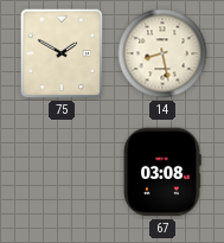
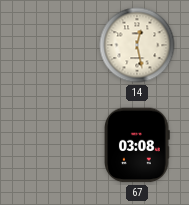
75: 1:50 -> none (62, 53)
14: 8:28 -> 12:28 (137, 45)
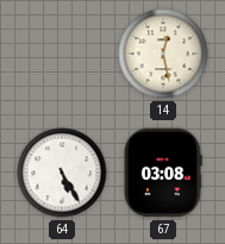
64: none -> 5:25 (62, 173)
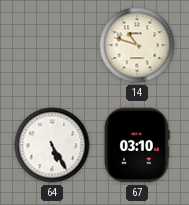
14: 12:28 -> 10:48 (137, 45)
67: 03:08 -> 03:10 (138, 145)
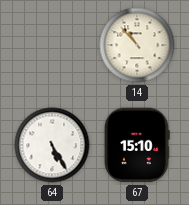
14: 10:48 -> 10:53 (137, 45)
67: 03:10 -> 15:10 (138, 145)
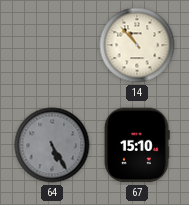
64 dial: white -> grey (52, 145)
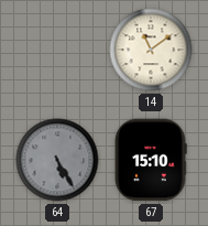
14: 10:53 -> 11:09 (151, 50)
